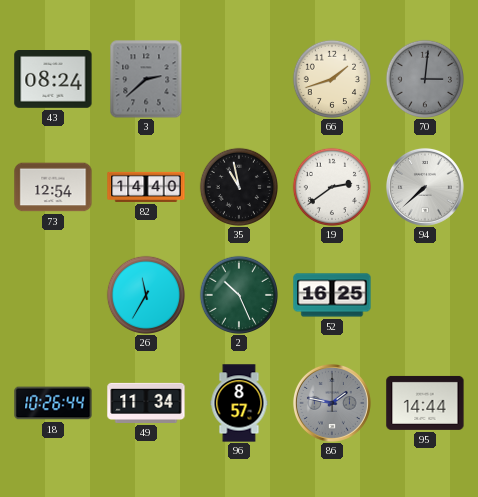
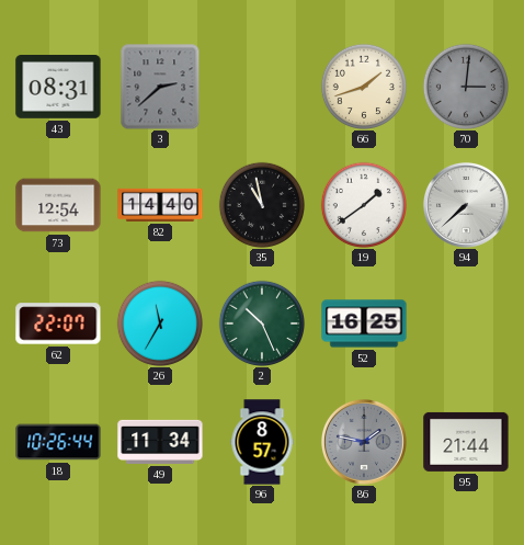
43: 08:24 -> 08:31 (58, 88)
19: 2:39 -> 1:39 (363, 204)
62: none -> 22:07 (58, 323)
95: 14:44 -> 21:44 (466, 442)
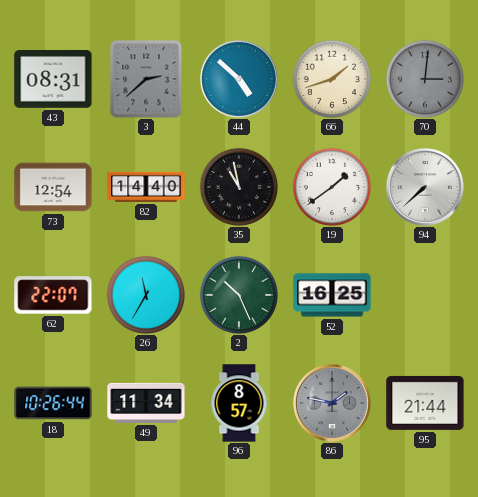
44: none -> 4:52 (239, 79)
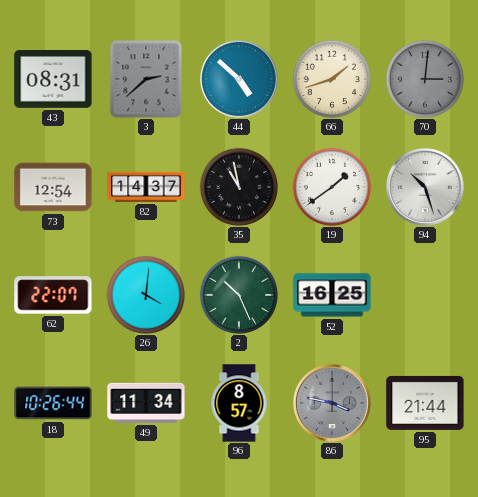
82: 14:40 -> 14:37 (146, 187)
94: 7:38 -> 10:27 (425, 187)
26: 11:35 -> 4:01 (145, 294)
86: 1:47 -> 3:47 (332, 403)
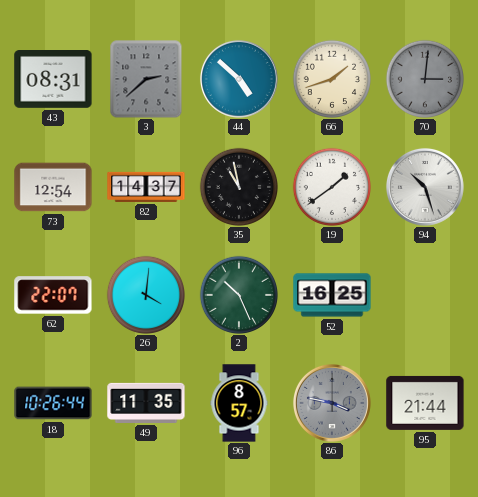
49: 11:34 -> 11:35 (146, 403)
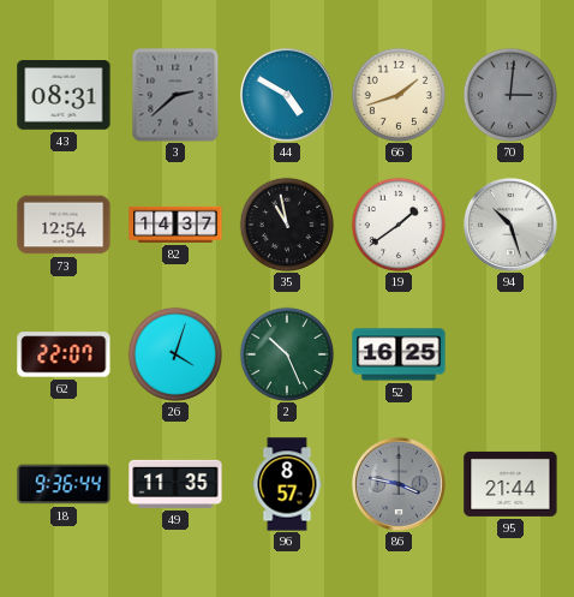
44: 4:52 -> 4:50 (287, 95)
26: 4:01 -> 4:03 (174, 353)
18: 10:26 -> 9:36 (64, 484)
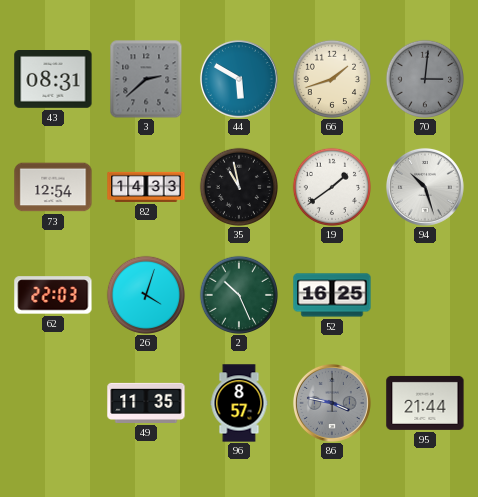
44: 4:50 -> 5:50 (239, 79)
82: 14:37 -> 14:33 (146, 187)
62: 22:07 -> 22:03 (53, 295)
18: 9:36 -> none (64, 484)
